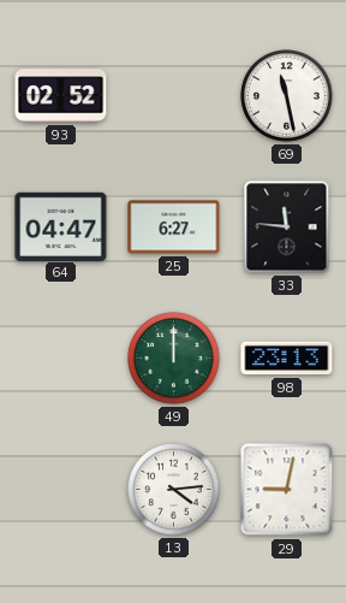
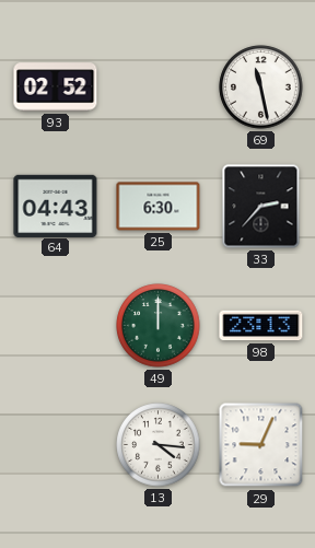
64: 04:47 -> 04:43 (56, 206)
25: 6:27 -> 6:30 (159, 207)
33: 11:46 -> 2:37 (261, 207)
13: 4:14 -> 4:16 (159, 445)
29: 9:02 -> 9:04 (261, 445)
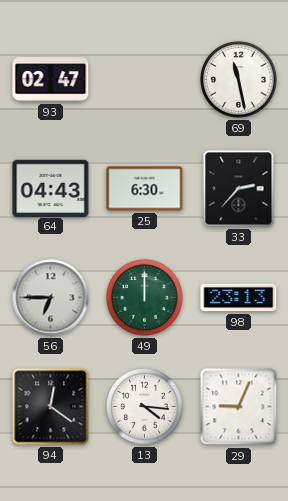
93: 02:52 -> 02:47 (51, 80)
56: none -> 6:45 (51, 298)
94: none -> 12:21 (51, 407)
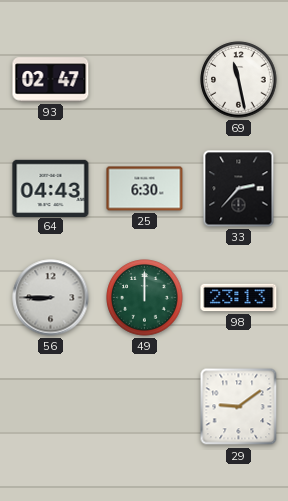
56: 6:45 -> 8:45 (51, 298)
94: 12:21 -> none (51, 407)
13: 4:16 -> none (145, 407)
29: 9:04 -> 9:09 (239, 407)
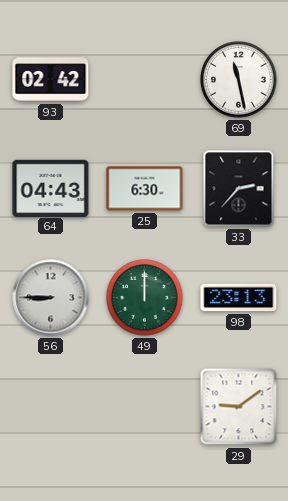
93: 02:47 -> 02:42 (51, 80)
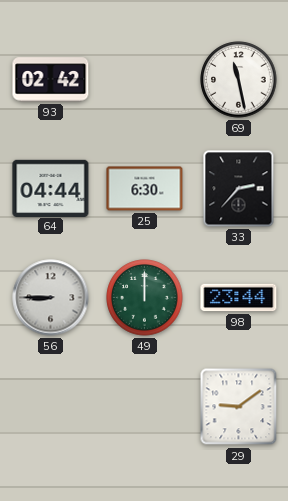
64: 04:43 -> 04:44 (51, 188)
98: 23:13 -> 23:44 (239, 298)
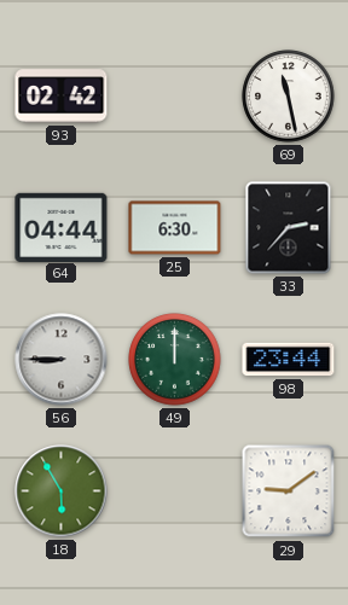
18: none -> 5:55 (62, 491)
